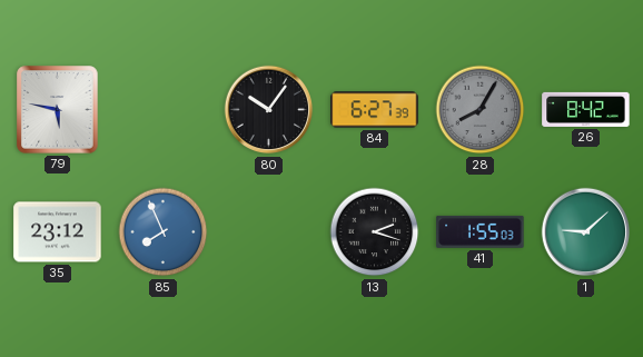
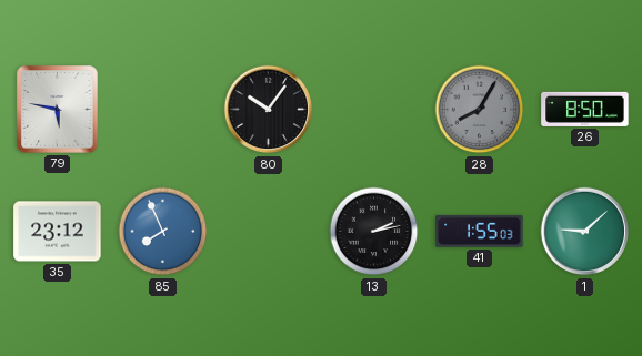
84: 6:27 -> none (375, 110)
26: 8:42 -> 8:50 (585, 109)
13: 2:18 -> 2:13 (374, 232)
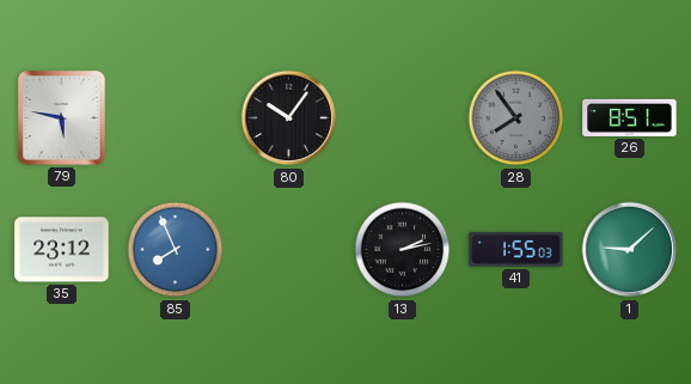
28: 8:05 -> 7:54 (516, 118)
26: 8:50 -> 8:51 (630, 117)
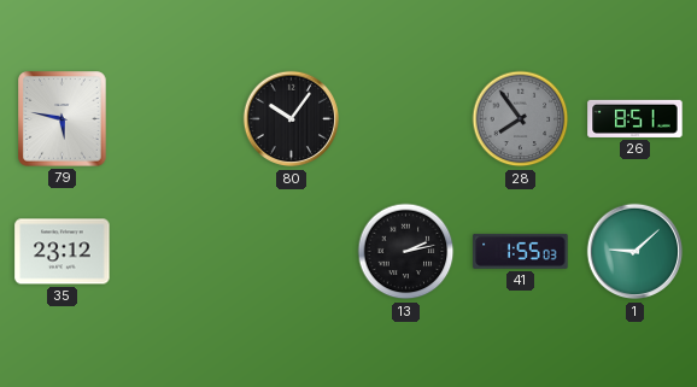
85: 7:56 -> none (176, 250)
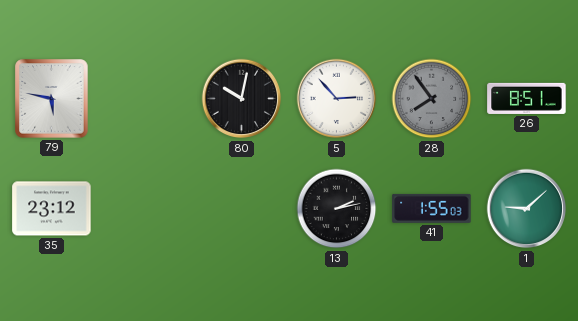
80: 10:06 -> 10:02 (242, 99)
5: none -> 2:53 (337, 99)
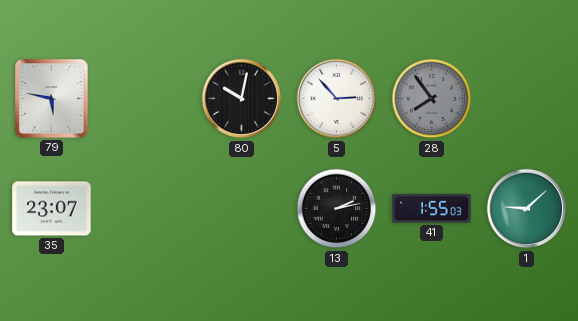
26: 8:51 -> none (527, 98)
35: 23:12 -> 23:07 (52, 209)
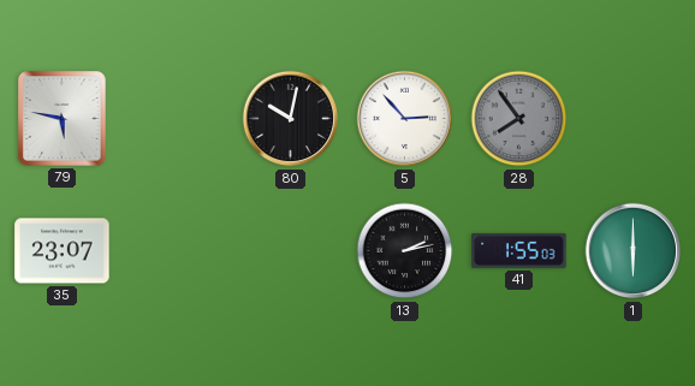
1: 9:08 -> 6:00 (634, 251)
